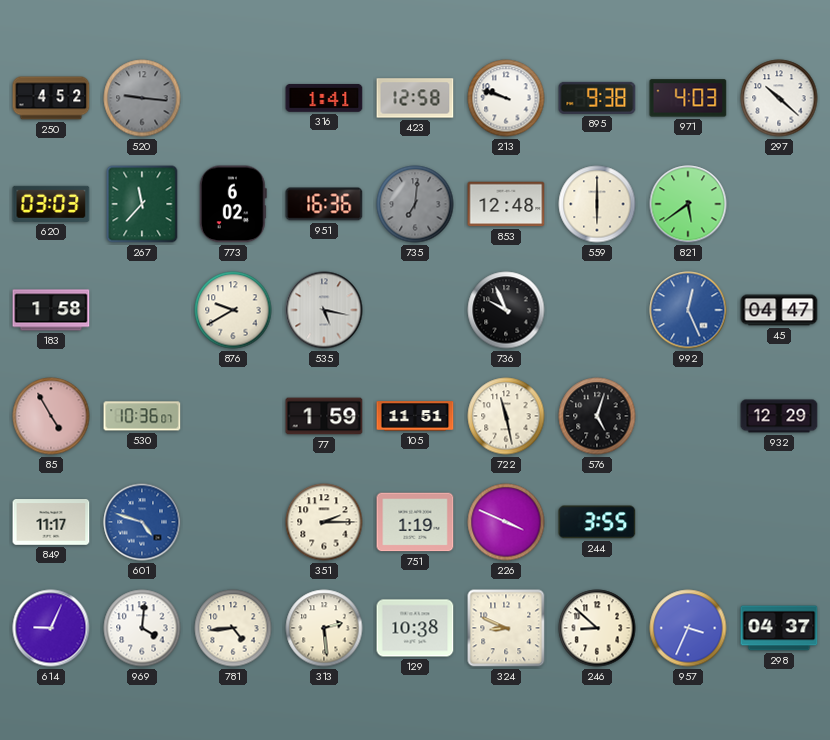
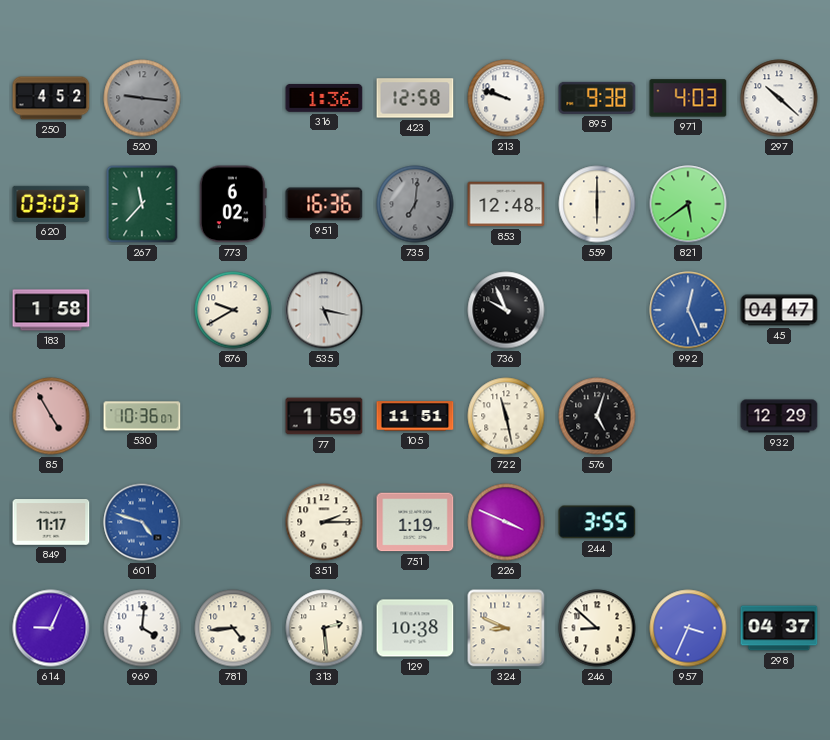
316: 1:41 -> 1:36 (324, 98)
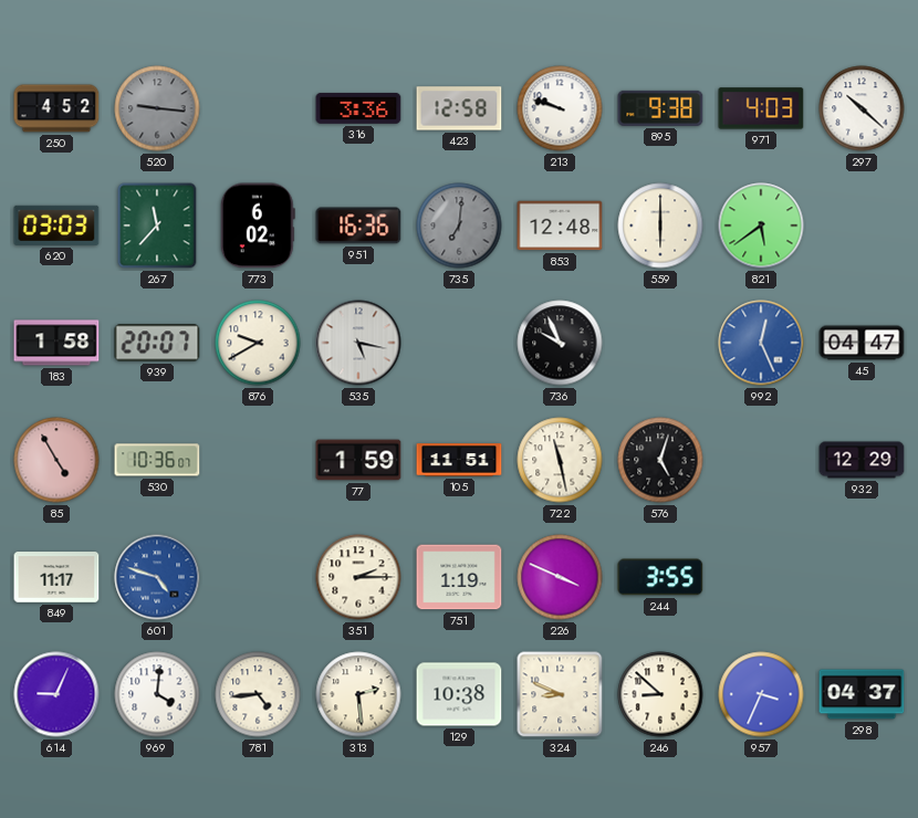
316: 1:36 -> 3:36 (358, 108)
939: none -> 20:07 (157, 343)
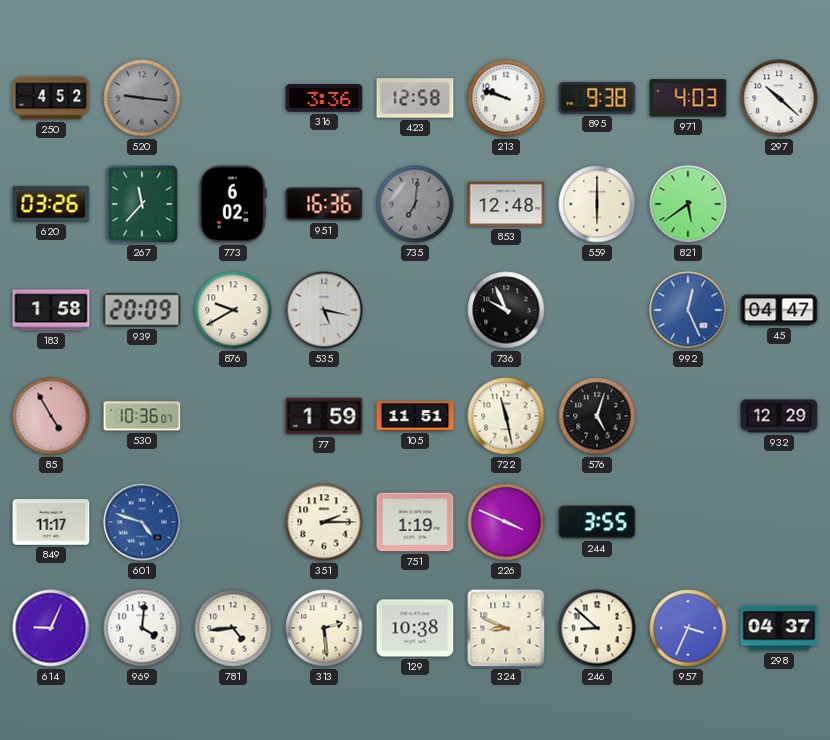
620: 03:03 -> 03:26 (51, 204)
939: 20:07 -> 20:09 (142, 310)
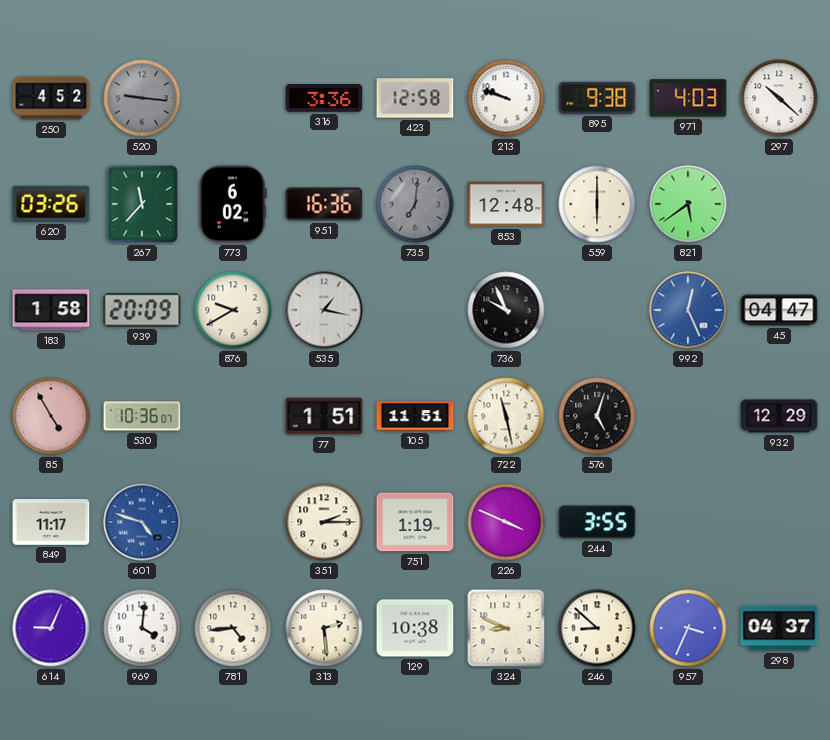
535: 5:17 -> 1:17 (324, 310)
77: 1:59 -> 1:51 (324, 416)
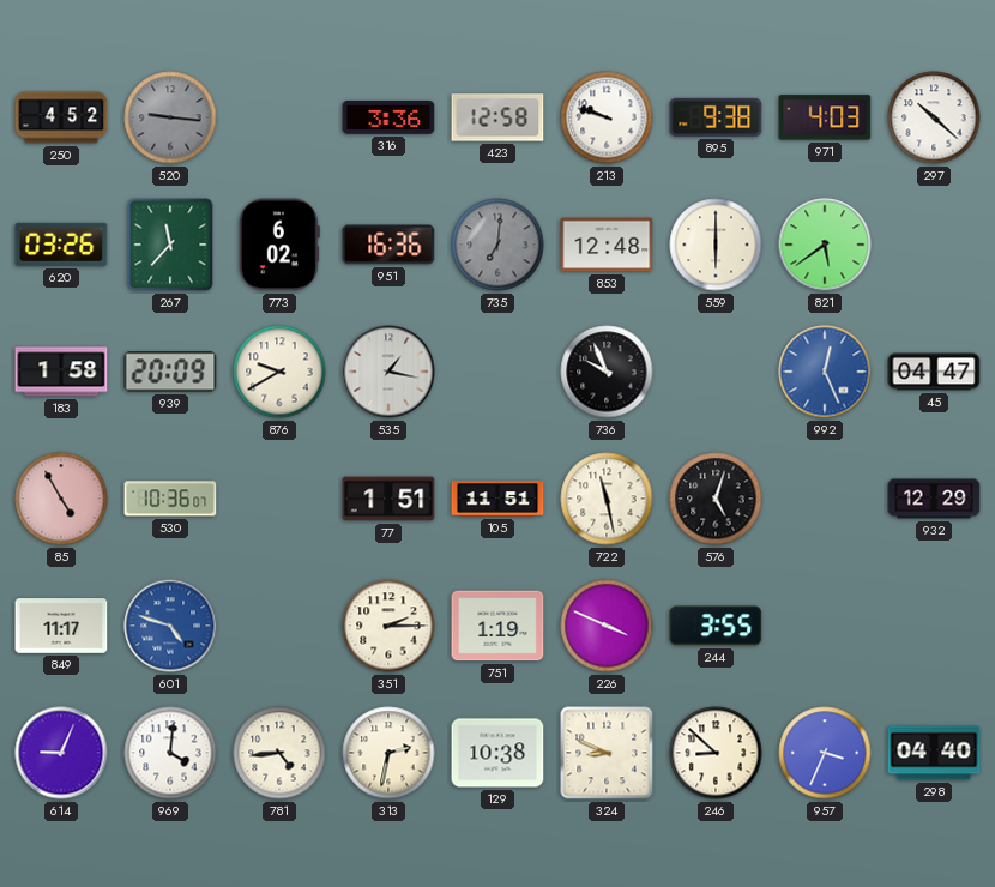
313: 2:29 -> 2:32 (388, 753)
298: 04:37 -> 04:40 (934, 753)
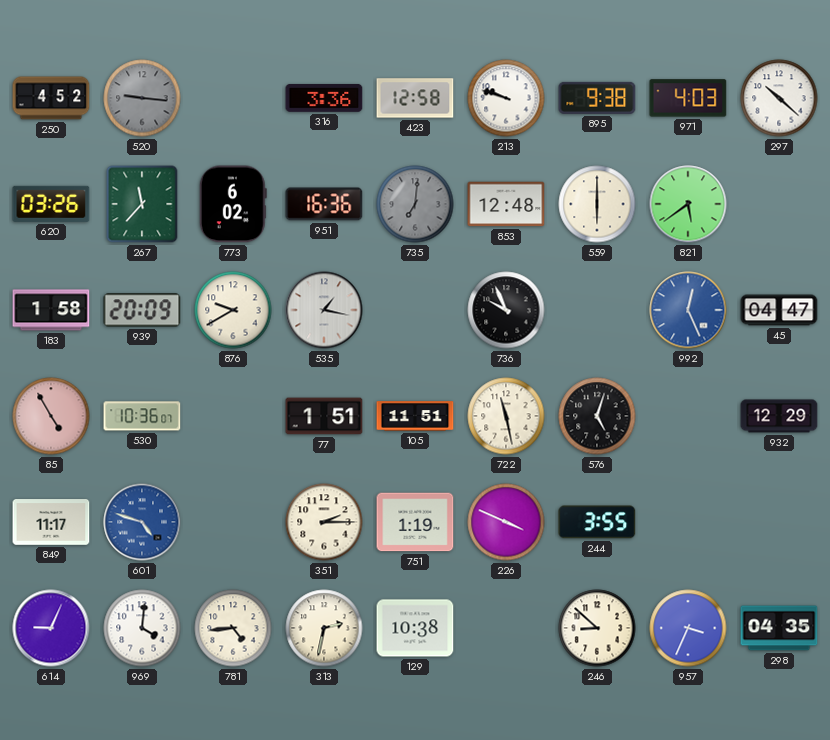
324: 8:49 -> none (607, 753)
298: 04:40 -> 04:35 (779, 628)
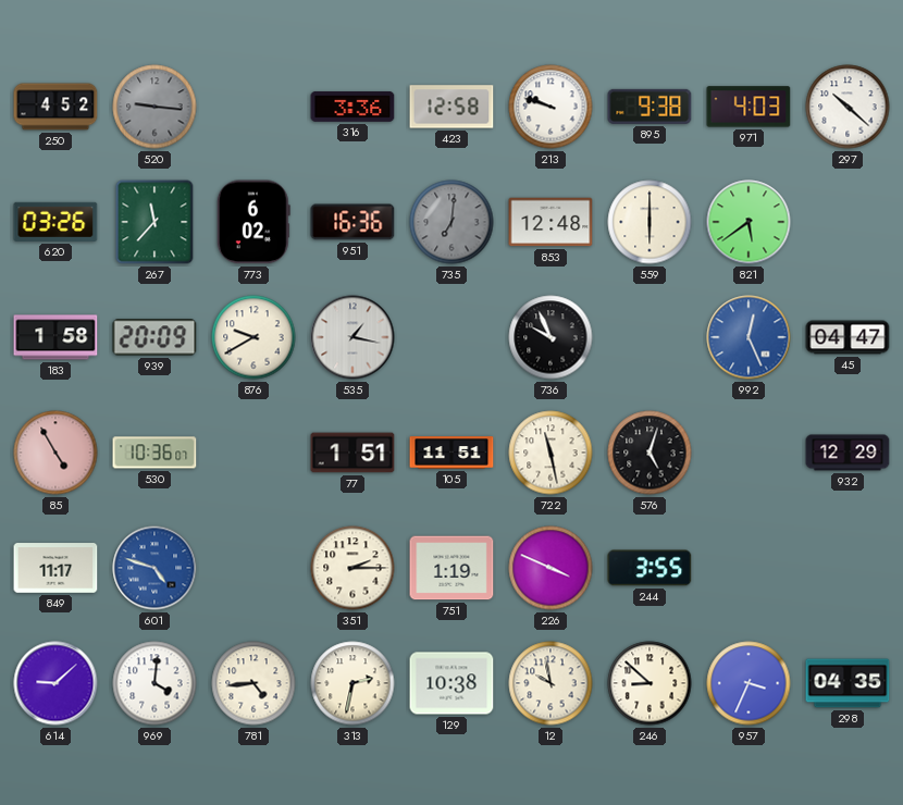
614: 9:04 -> 9:08 (55, 683)
12: none -> 9:58 (551, 683)
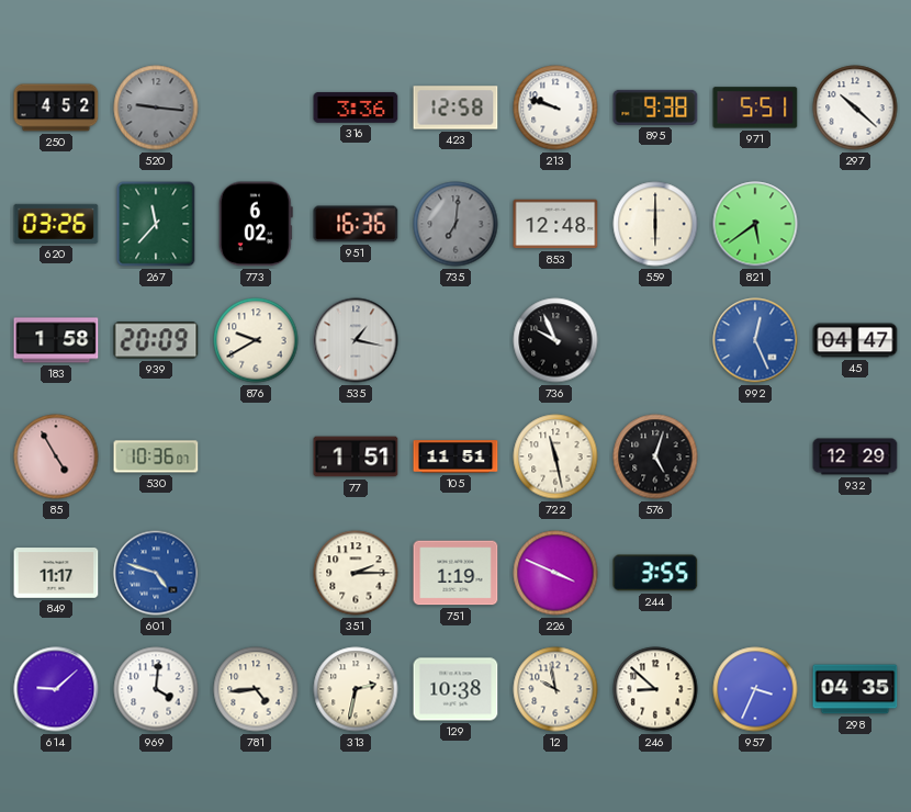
971: 4:03 -> 5:51 (755, 108)
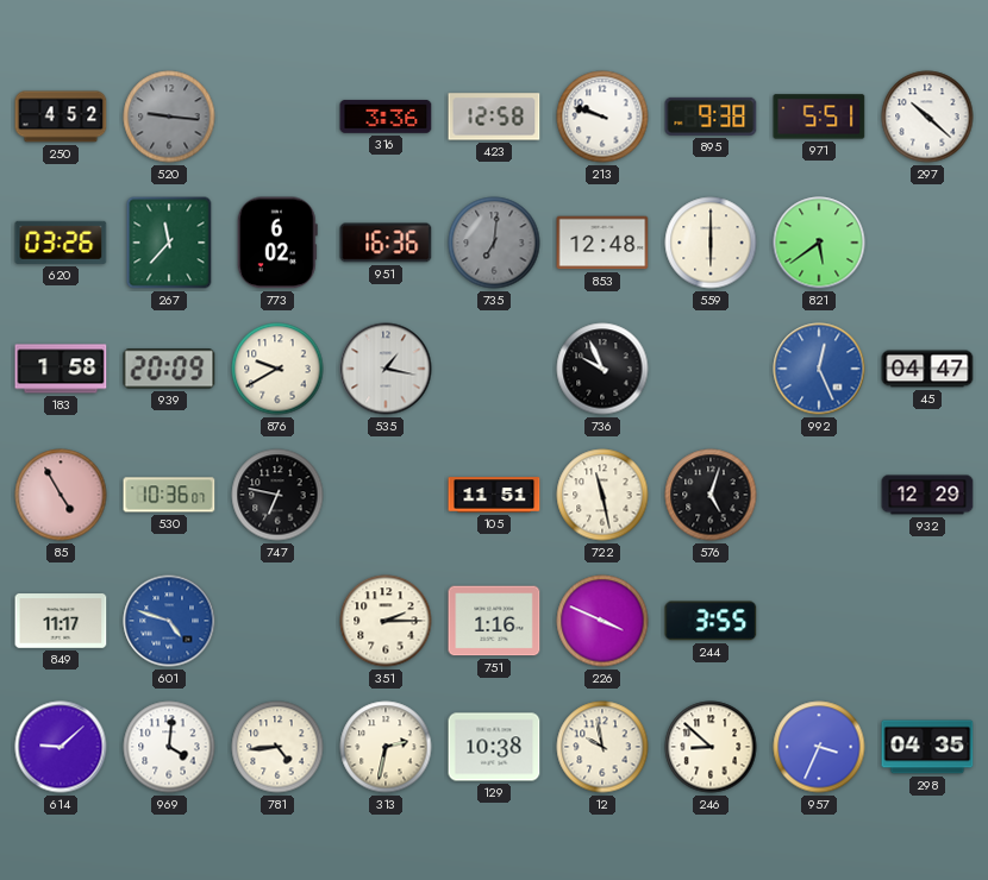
747: none -> 6:47 (277, 495)
77: 1:51 -> none (356, 456)
751: 1:19 -> 1:16 (494, 621)
